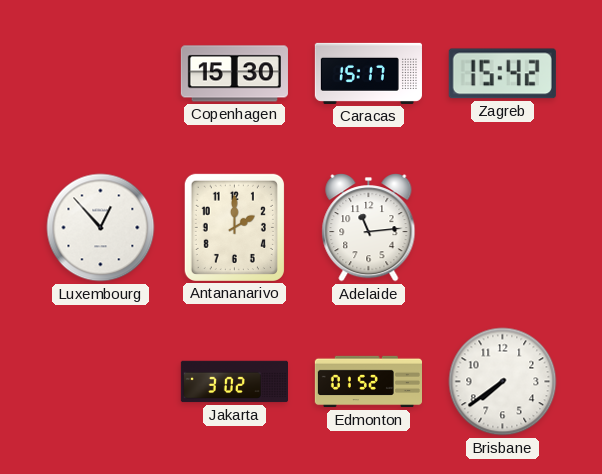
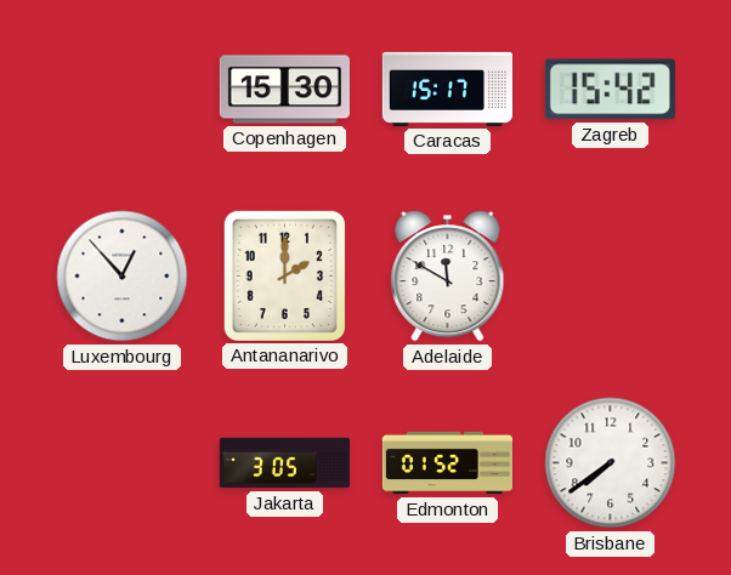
Adelaide: 11:14 -> 11:50 (448, 277)
Jakarta: 3:02 -> 3:05 (284, 463)
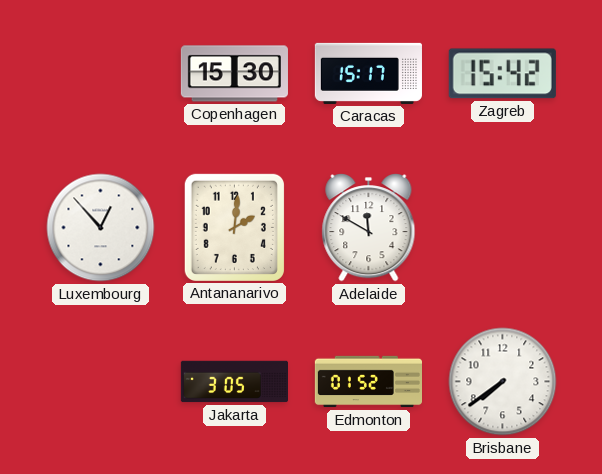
Antananarivo: 2:00 -> 2:01 (234, 227)
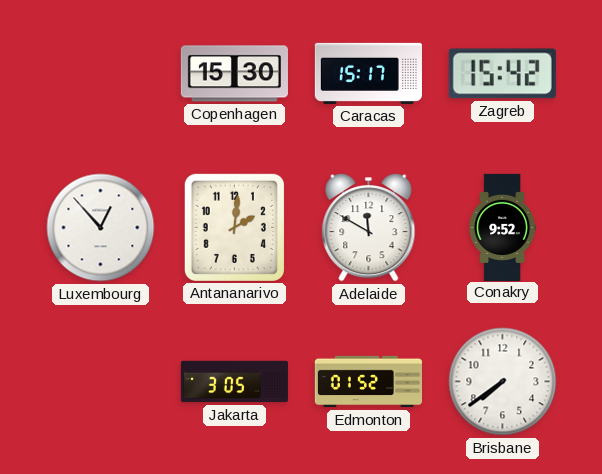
Conakry: none -> 9:52 (502, 227)
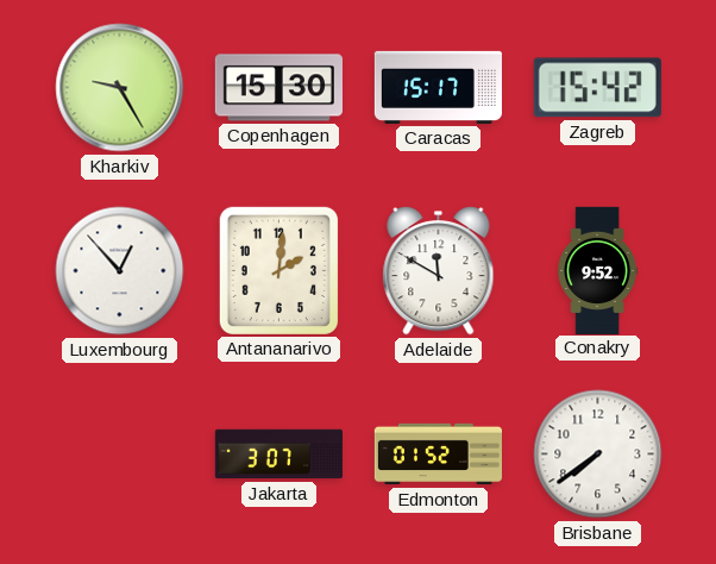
Kharkiv: none -> 9:25 (120, 88)
Jakarta: 3:05 -> 3:07 (278, 455)
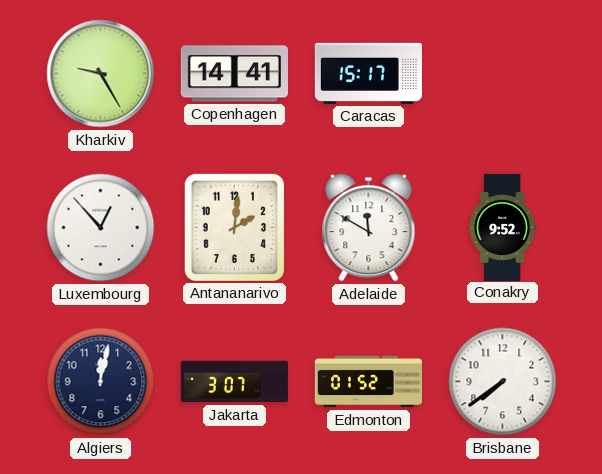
Copenhagen: 15:30 -> 14:41 (234, 74)
Zagreb: 15:42 -> none (597, 88)
Algiers: none -> 12:02 (101, 382)
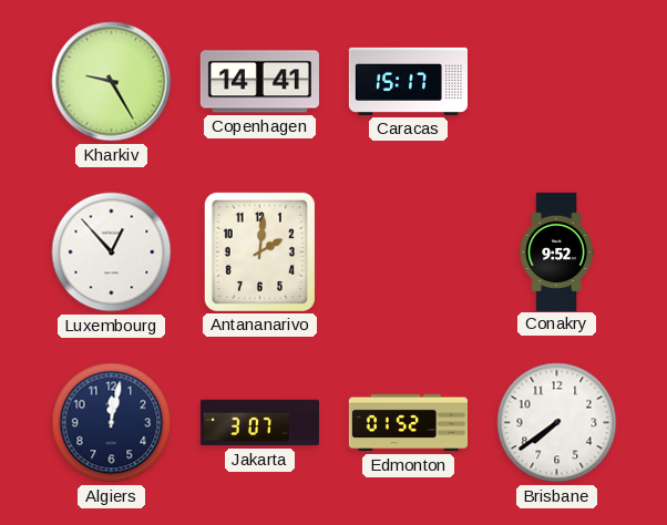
Adelaide: 11:50 -> none (369, 228)
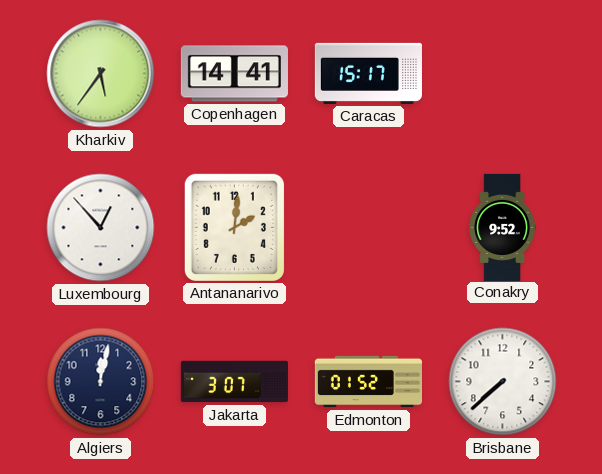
Kharkiv: 9:25 -> 5:36 (101, 74)
Brisbane: 7:39 -> 7:38 (503, 382)
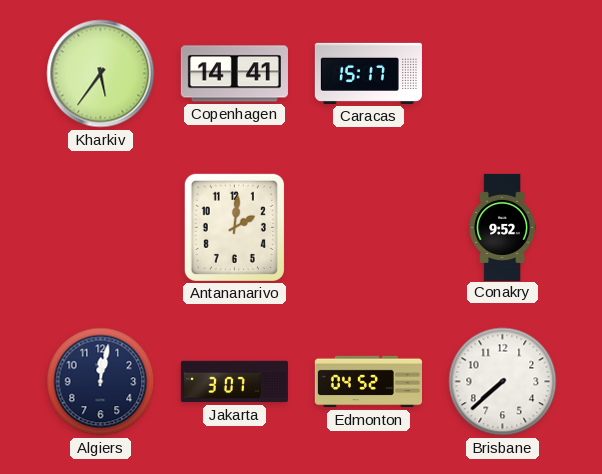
Luxembourg: 12:53 -> none (101, 228)
Edmonton: 01:52 -> 04:52 (368, 382)
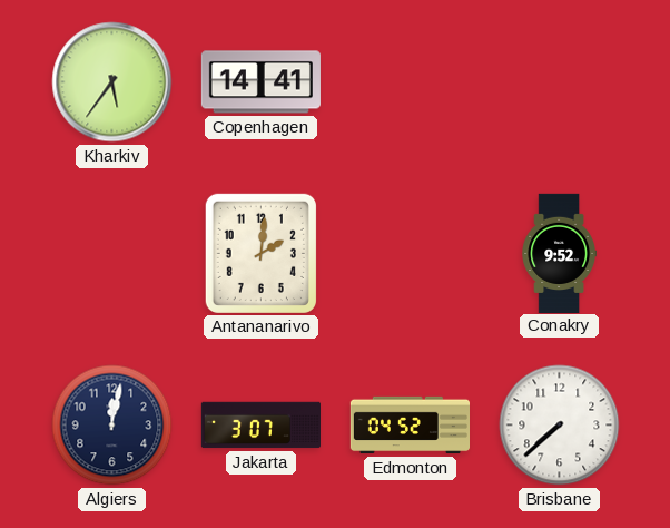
Caracas: 15:17 -> none (368, 73)
